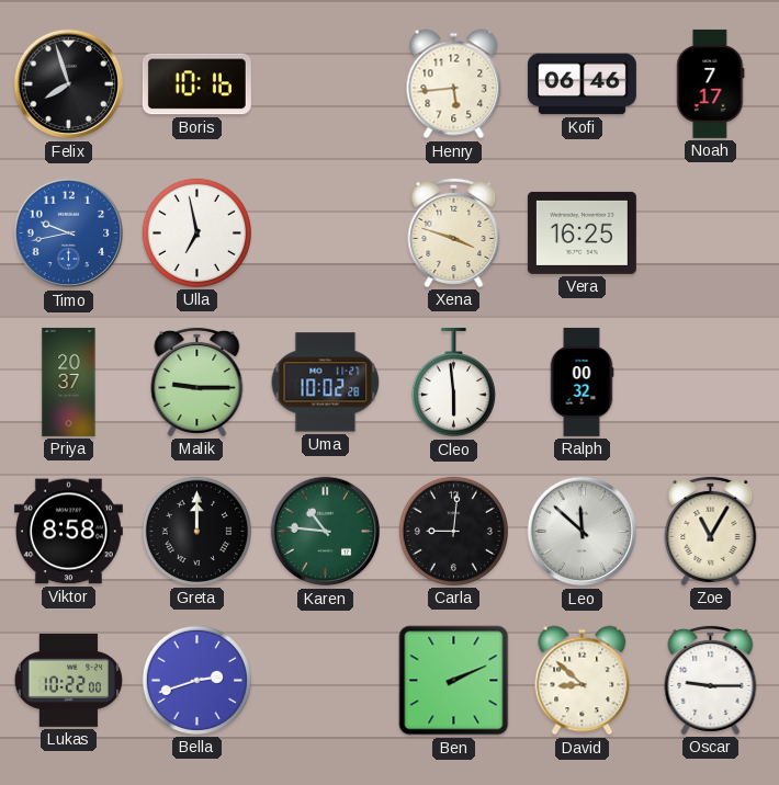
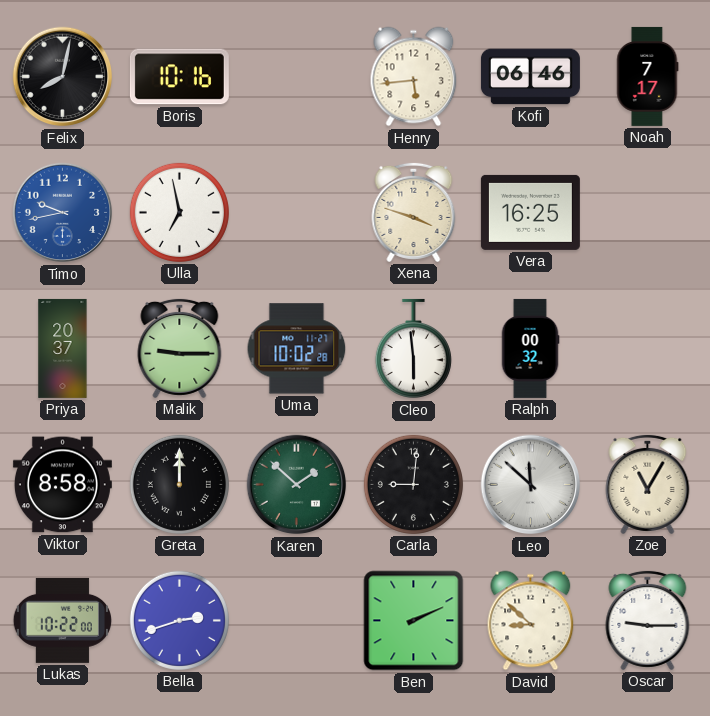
Felix: 7:57 -> 8:02 (63, 77)
Karen: 10:46 -> 1:52 (297, 485)
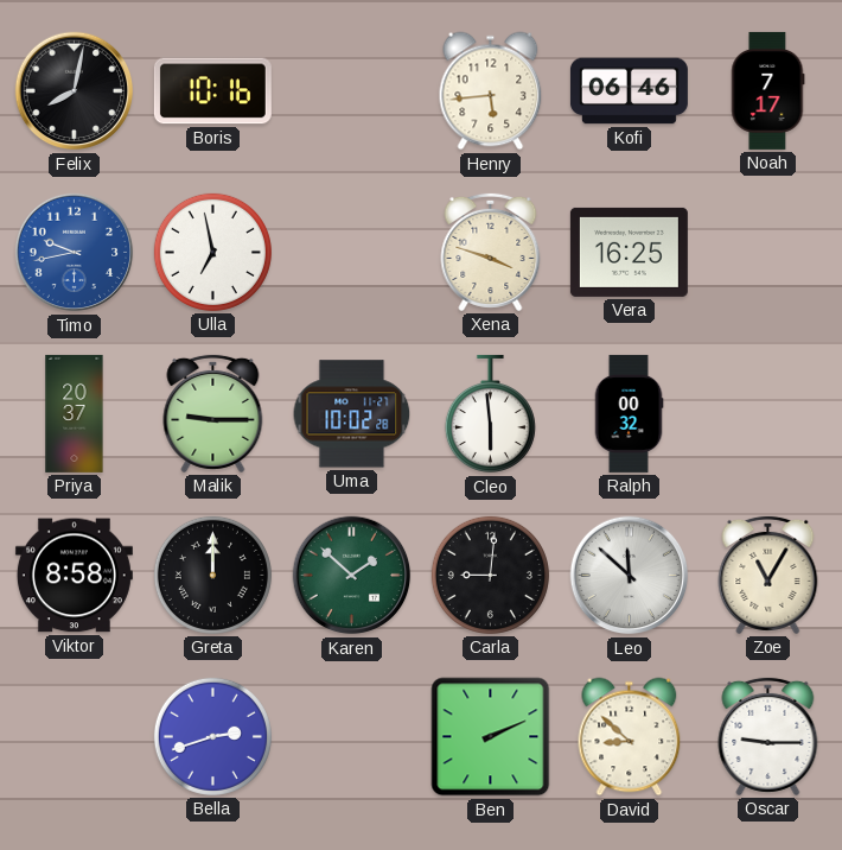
Lukas: 10:22 -> none (62, 620)
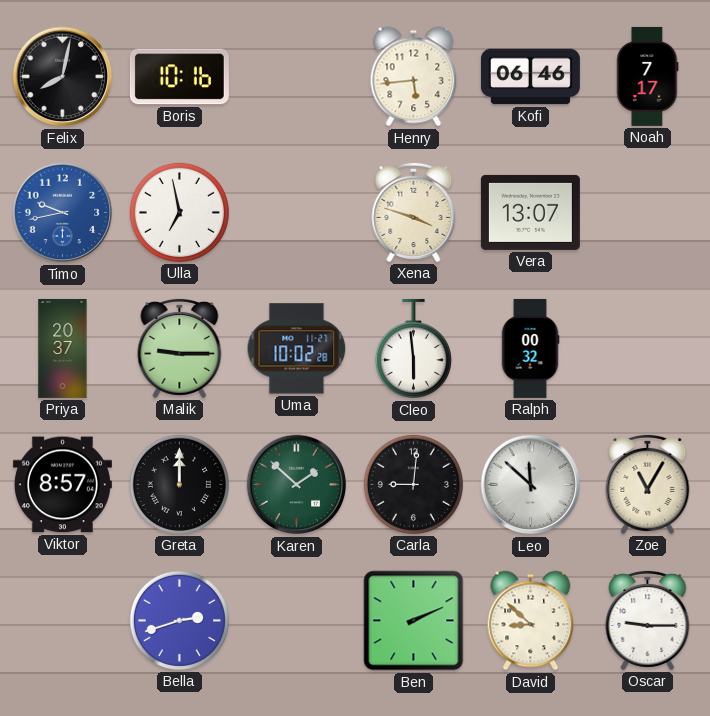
Vera: 16:25 -> 13:07 (530, 212)
Viktor: 8:58 -> 8:57 (62, 485)
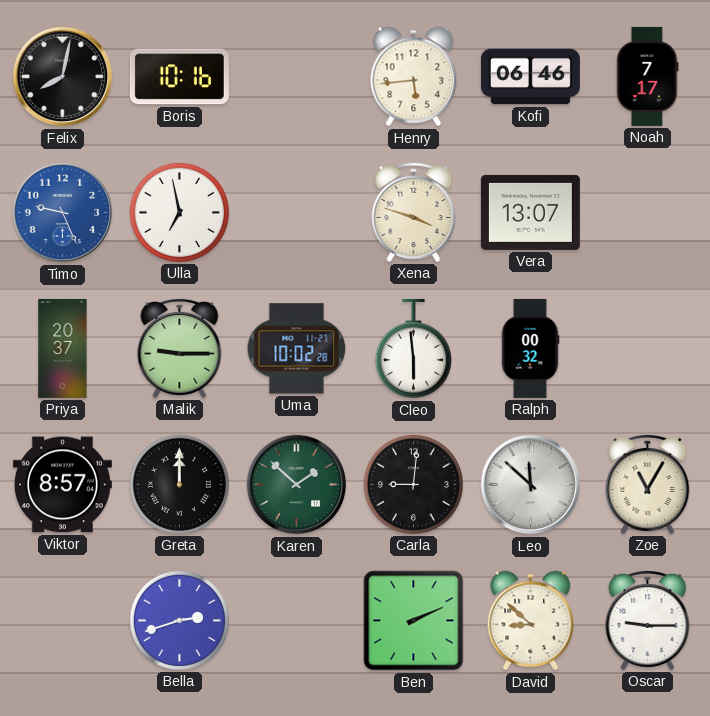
Timo: 9:43 -> 9:26 (63, 213)
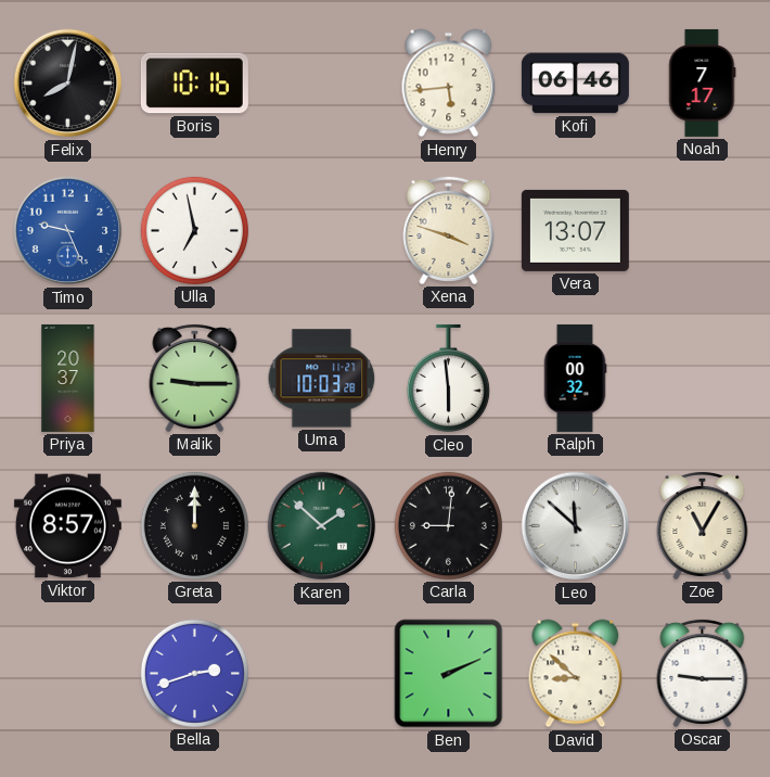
Uma: 10:02 -> 10:03 (322, 379)
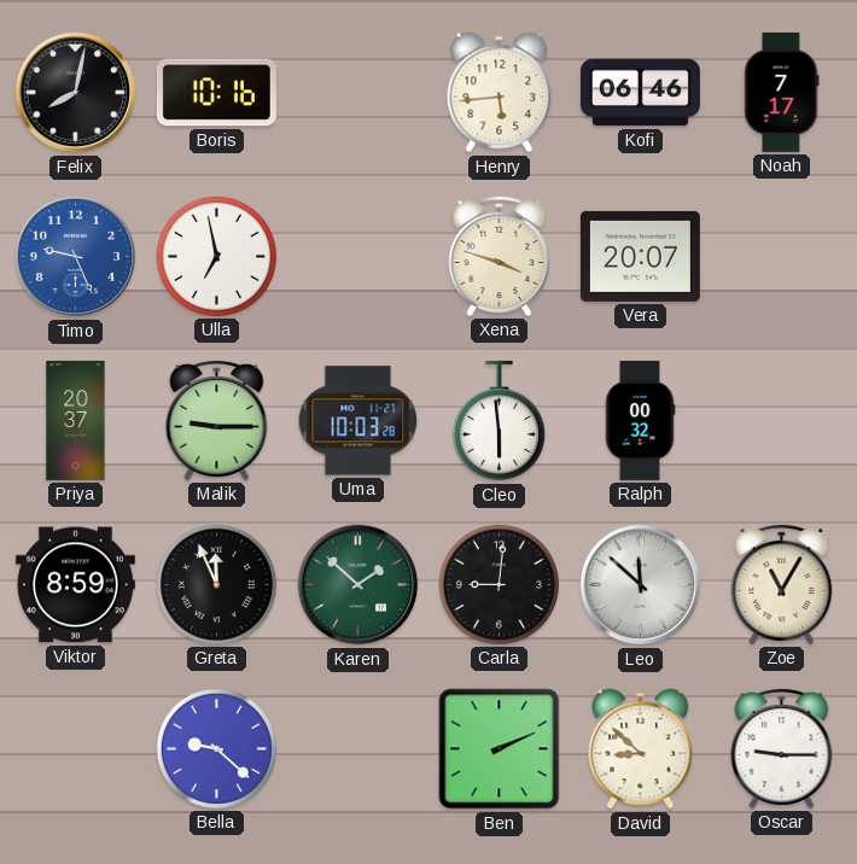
Vera: 13:07 -> 20:07 (640, 256)
Viktor: 8:57 -> 8:59 (75, 585)
Greta: 12:00 -> 11:56 (216, 584)
Bella: 2:42 -> 9:22 (216, 748)
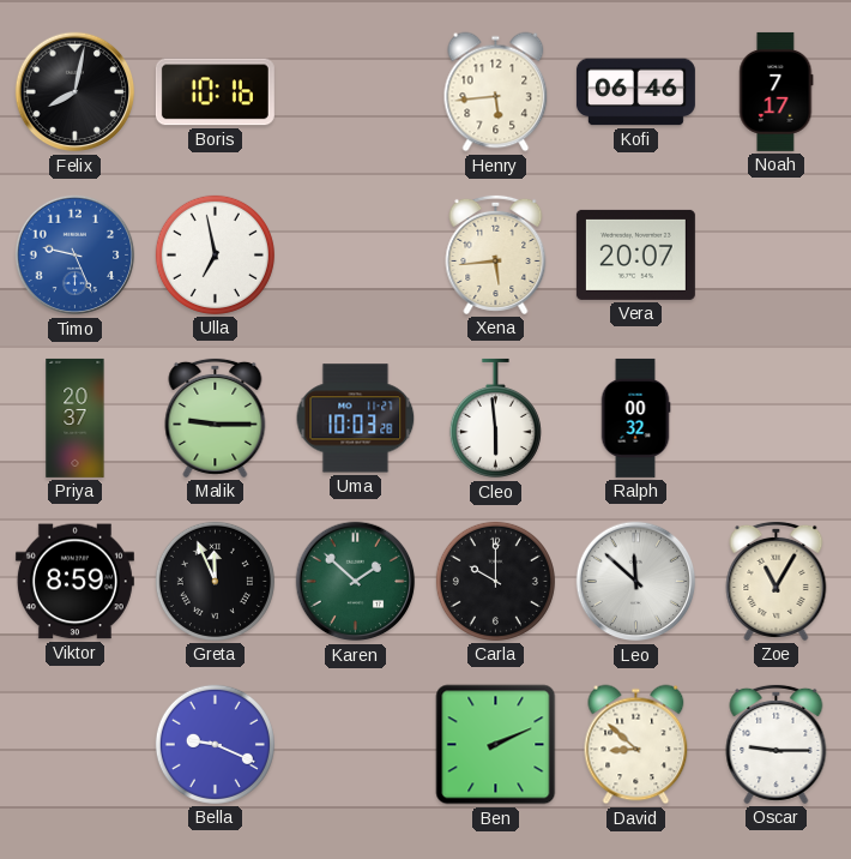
Xena: 3:48 -> 5:44 (496, 254)
Carla: 9:01 -> 10:00 (495, 581)
Bella: 9:22 -> 9:19 (215, 744)
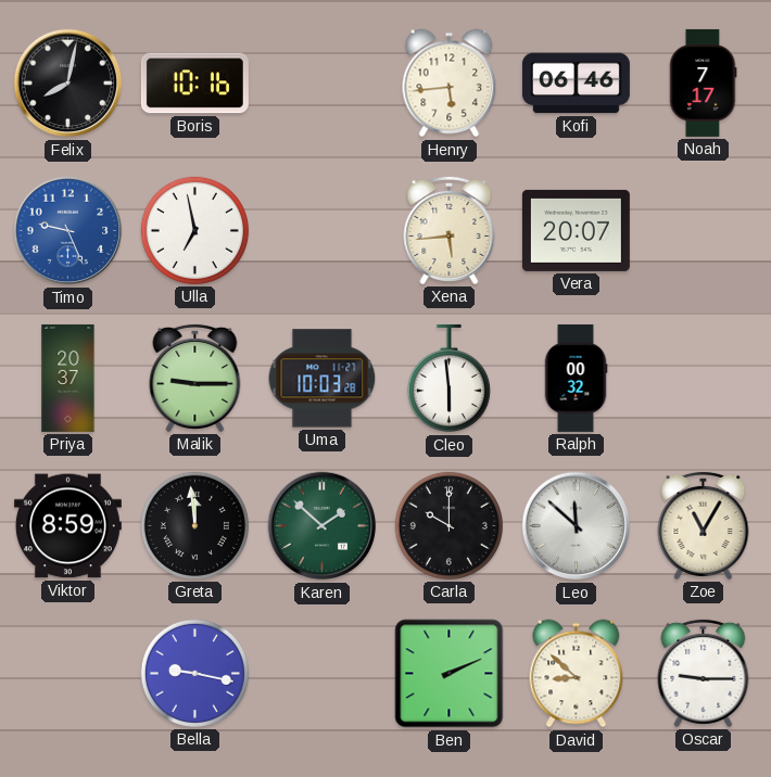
Greta: 11:56 -> 11:59 (194, 525)
Bella: 9:19 -> 9:17 (194, 673)
